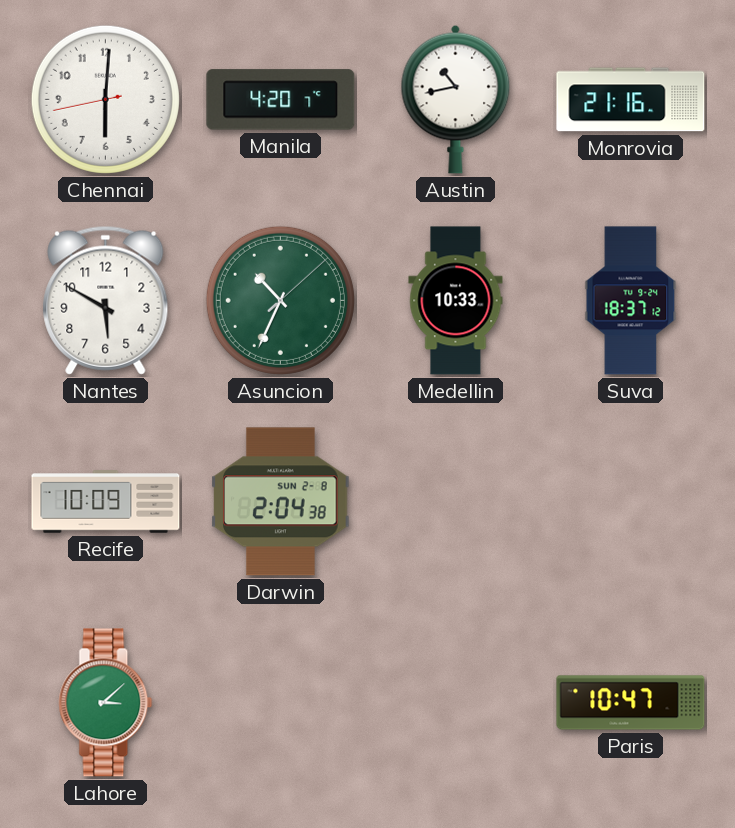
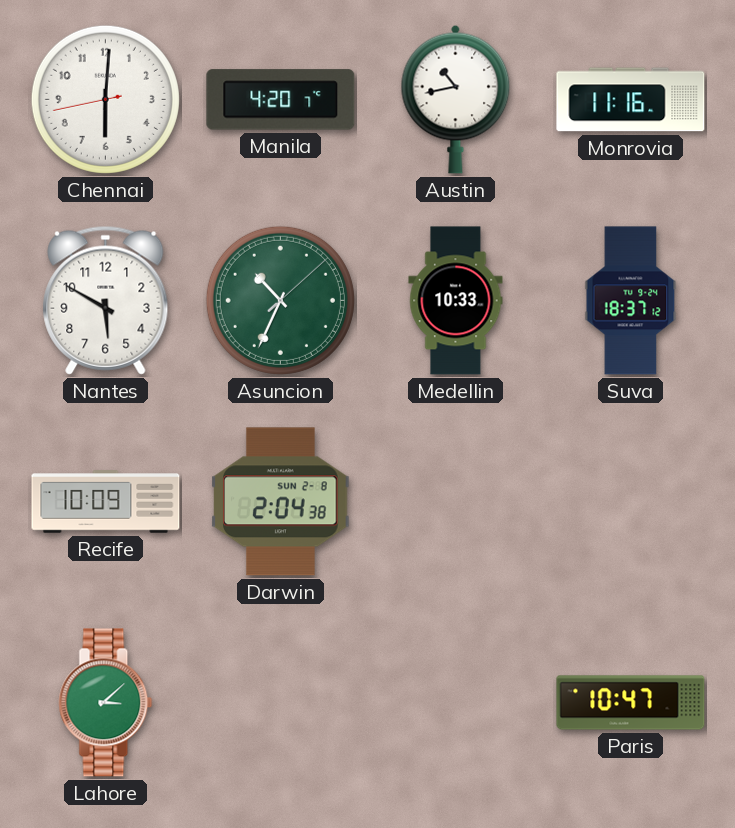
Monrovia: 21:16 -> 11:16 (631, 100)
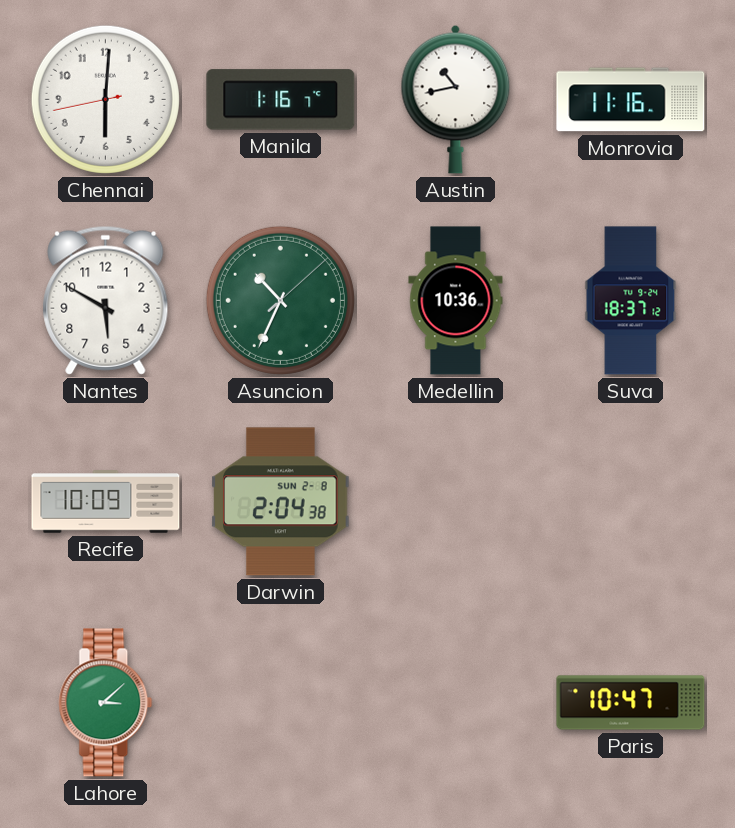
Manila: 4:20 -> 1:16 (281, 100)
Medellin: 10:33 -> 10:36 (456, 301)
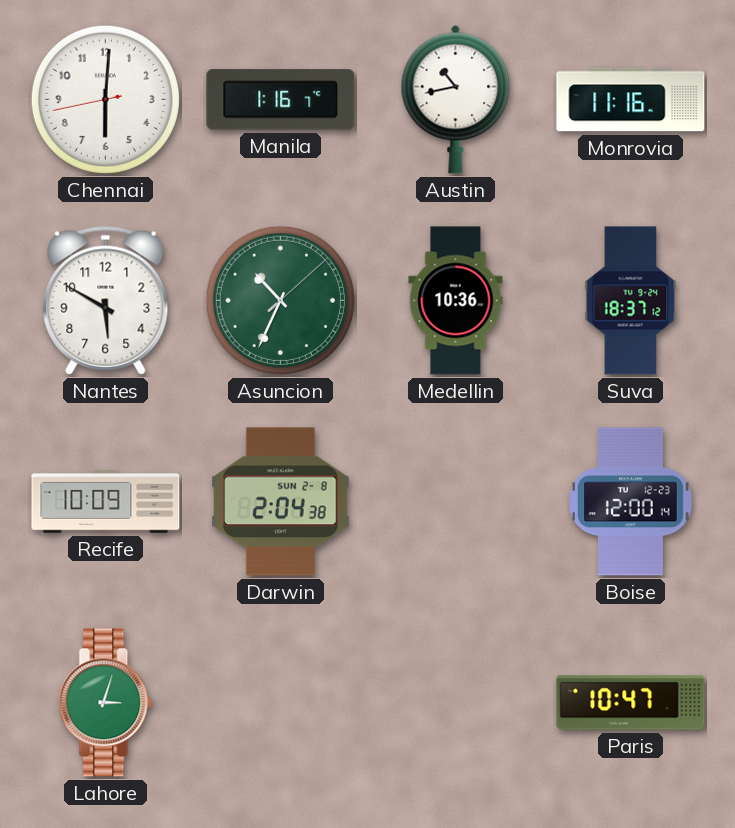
Boise: none -> 12:00 (631, 502)
Lahore: 3:08 -> 3:03 (106, 703)
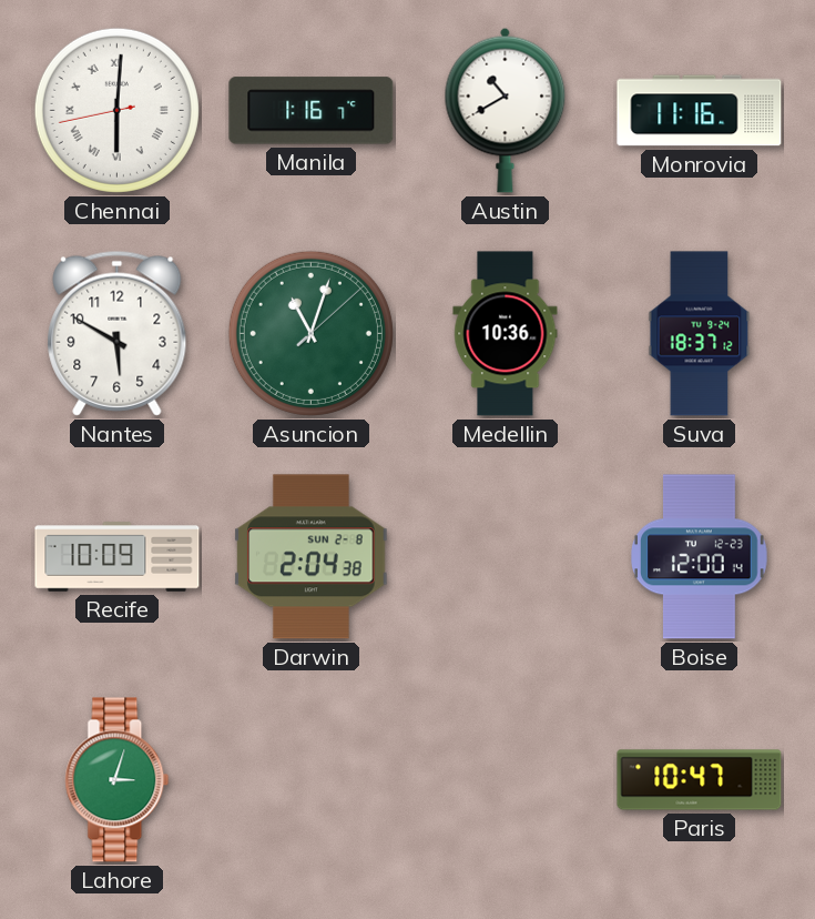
Chennai numerals: Arabic -> Roman (116, 110)
Austin: 10:43 -> 10:40 (506, 110)
Asuncion: 10:34 -> 11:03 (310, 333)
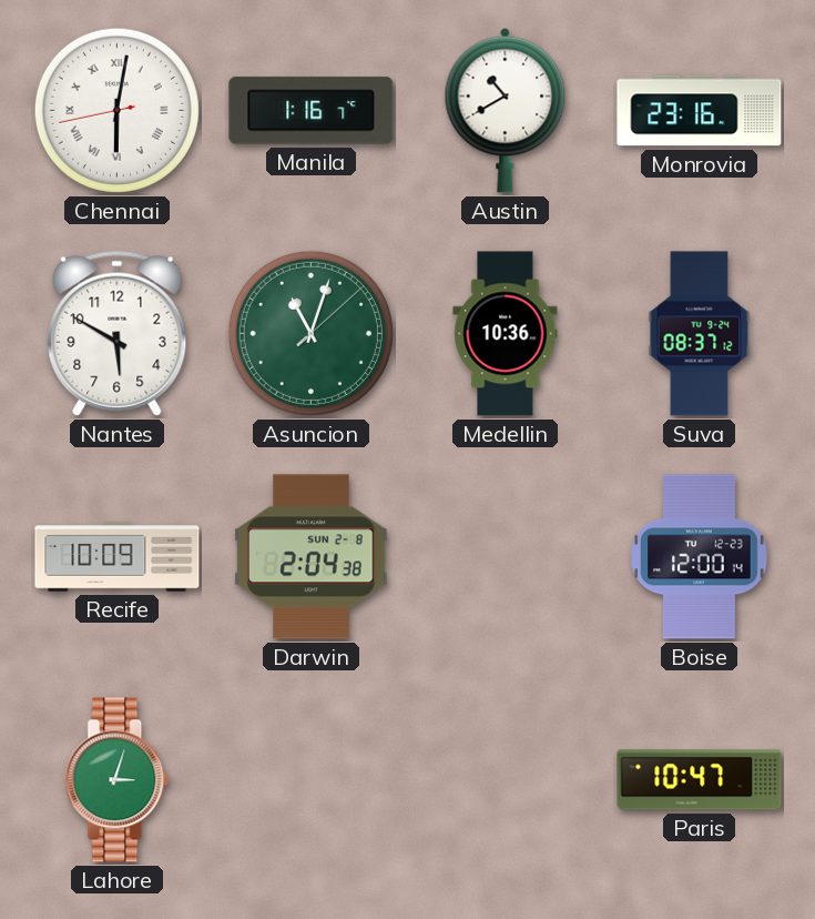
Chennai: 6:00 -> 6:01 (116, 110)
Monrovia: 11:16 -> 23:16 (700, 111)
Suva: 18:37 -> 08:37 (700, 334)
